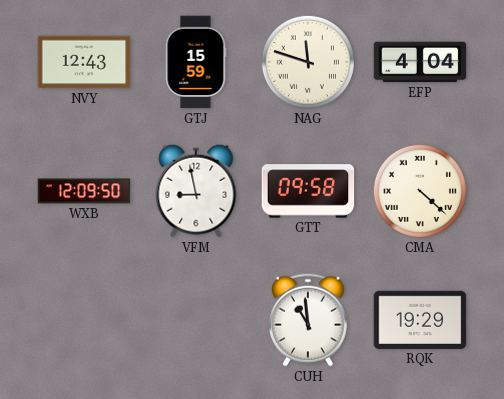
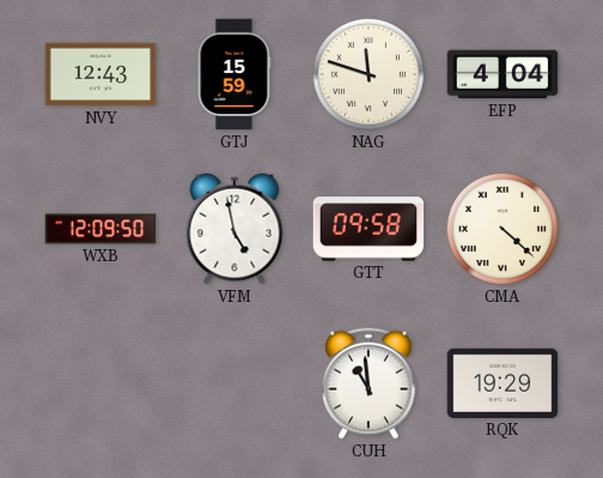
VFM: 8:58 -> 4:58 (234, 229)
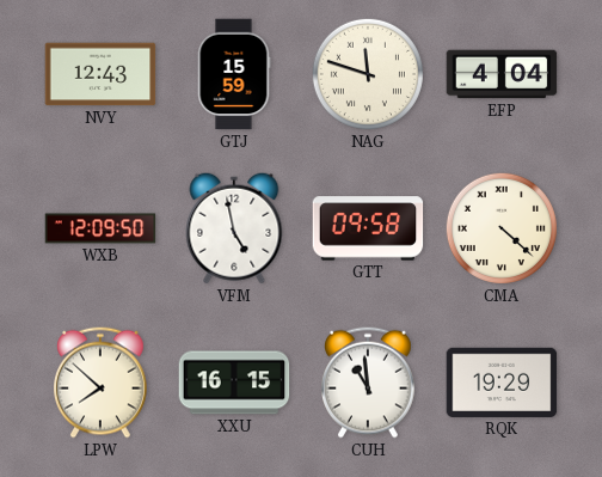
LPW: none -> 7:52 (102, 383)
XXU: none -> 16:15 (234, 383)
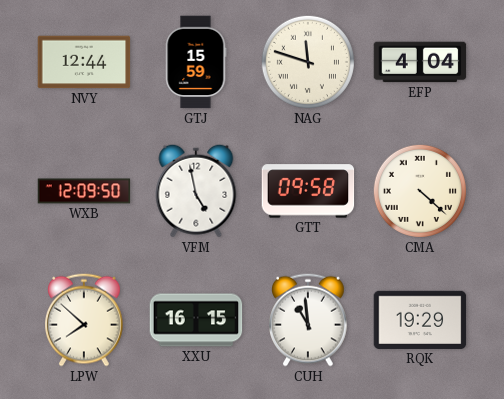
NVY: 12:43 -> 12:44 (84, 62)
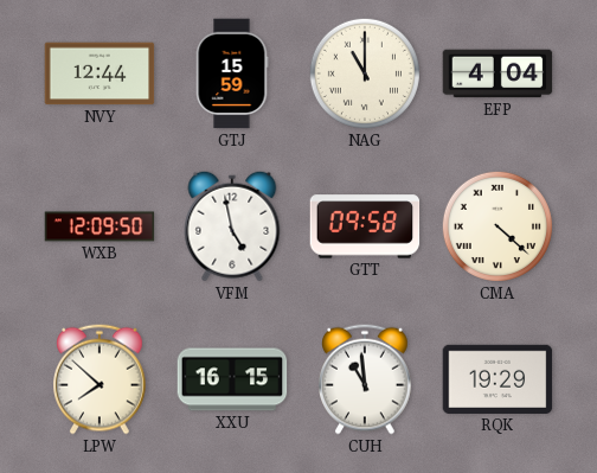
NAG: 11:48 -> 11:00 (365, 73)
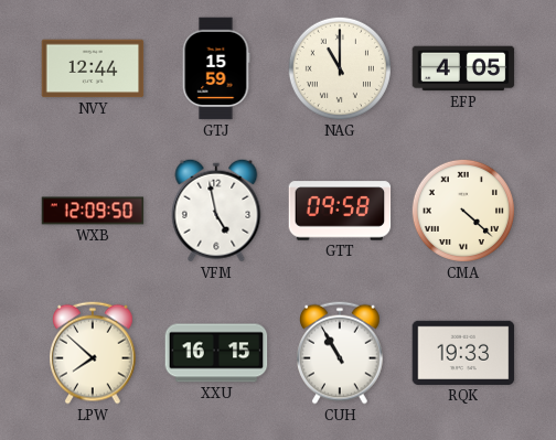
EFP: 4:04 -> 4:05 (463, 68)
CUH: 10:59 -> 10:55 (341, 353)
RQK: 19:29 -> 19:33 (463, 353)
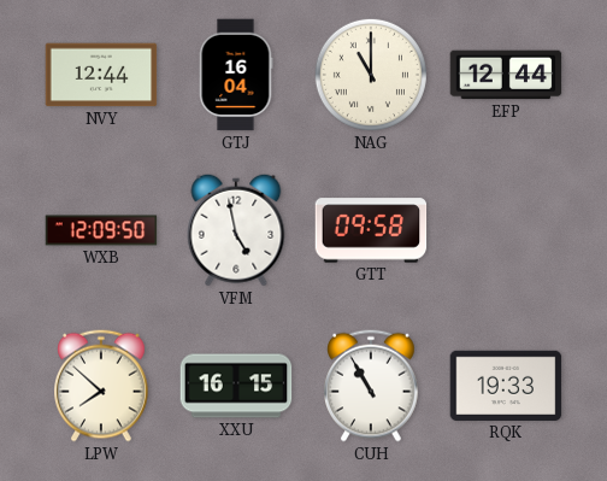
GTJ: 15:59 -> 16:04 (236, 75)
EFP: 4:05 -> 12:44 (506, 75)
CMA: 4:22 -> none (463, 211)
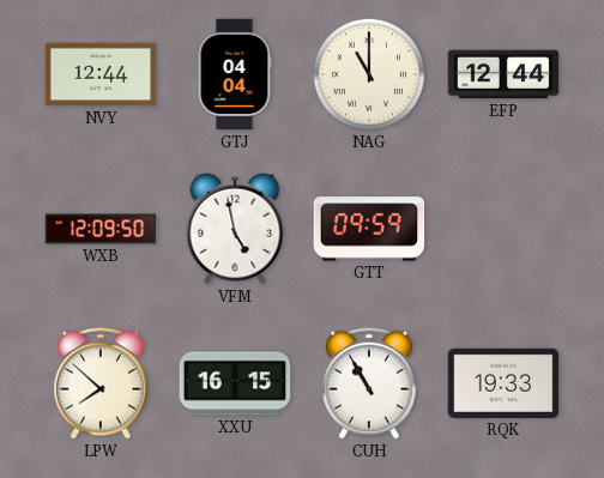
GTJ: 16:04 -> 04:04 (235, 74)
GTT: 09:58 -> 09:59 (369, 229)
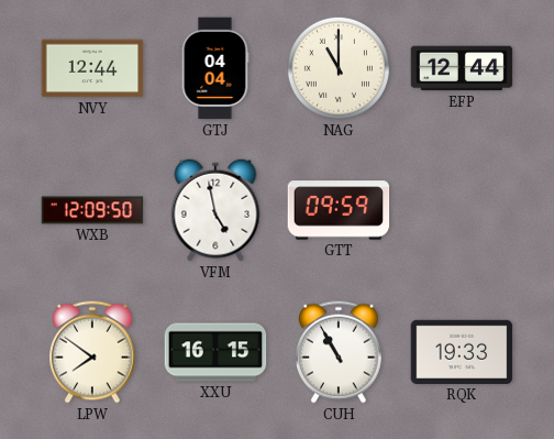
LPW: 7:52 -> 7:51 (93, 352)
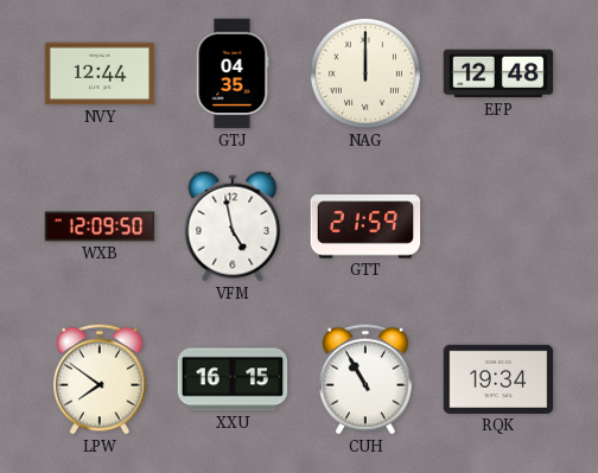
GTJ: 04:04 -> 04:35 (233, 73)
NAG: 11:00 -> 12:00 (365, 73)
EFP: 12:44 -> 12:48 (498, 73)
GTT: 09:59 -> 21:59 (365, 226)
RQK: 19:33 -> 19:34 (498, 379)
